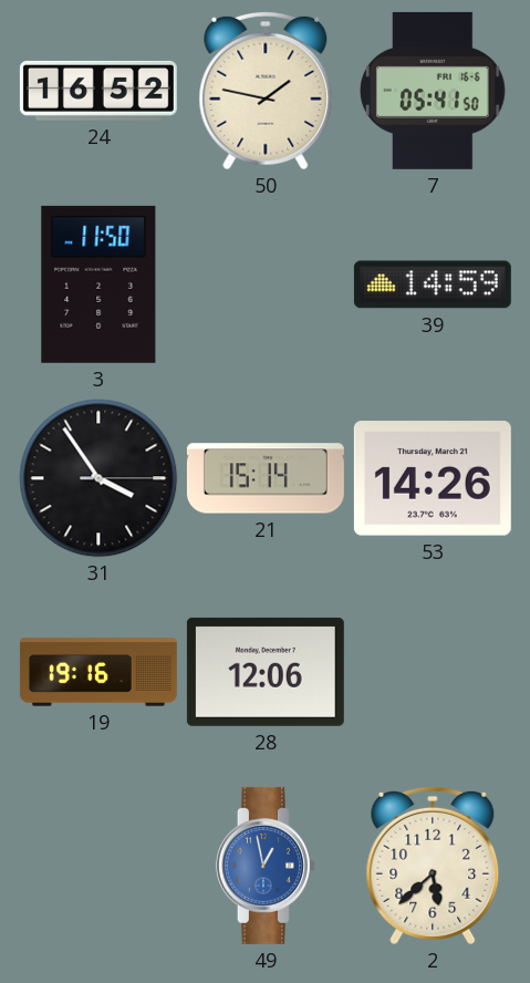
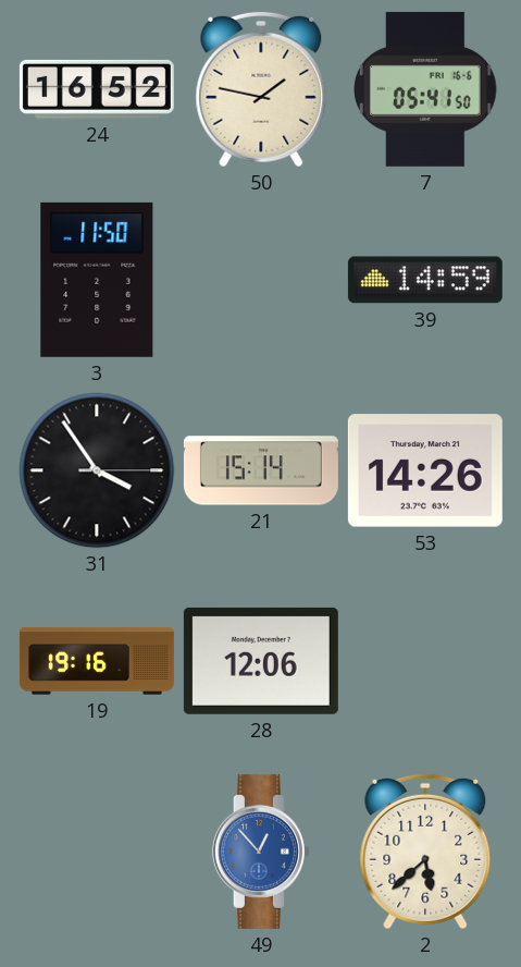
49: 12:58 -> 12:53 (261, 852)
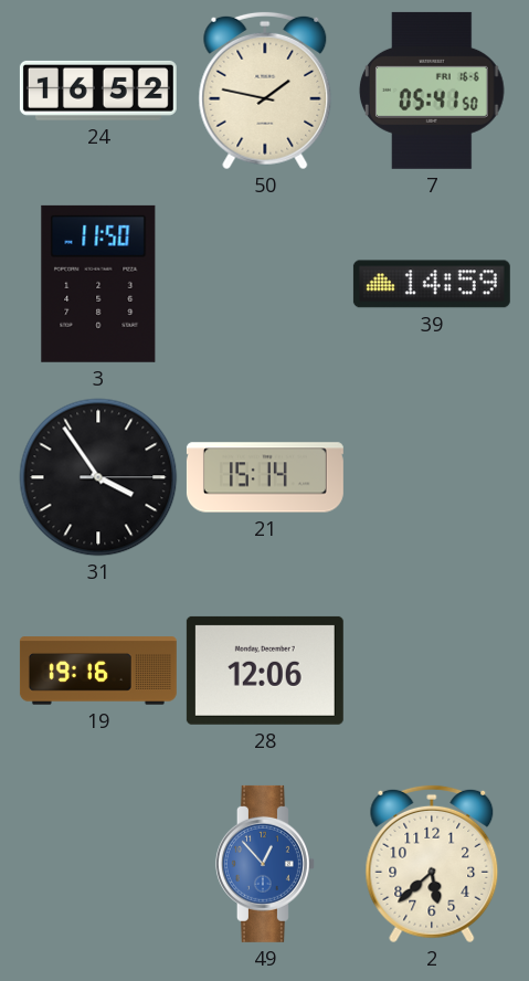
53: 14:26 -> none (425, 470)
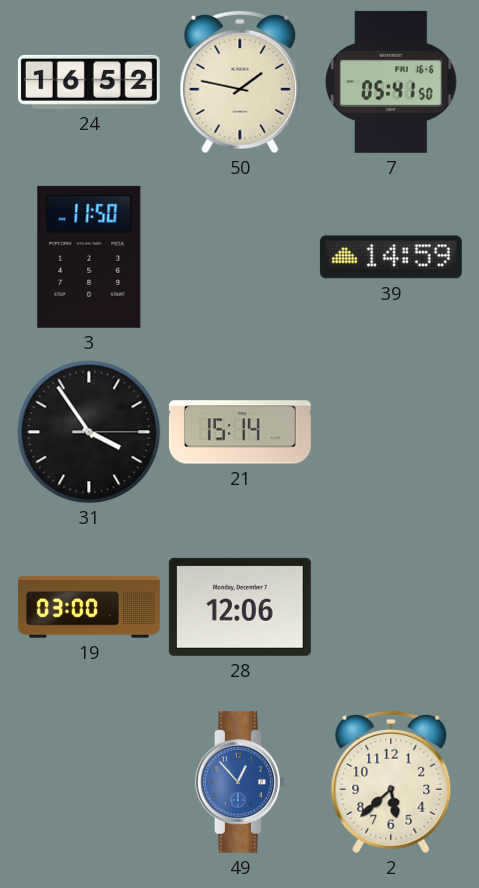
19: 19:16 -> 03:00 (89, 607)
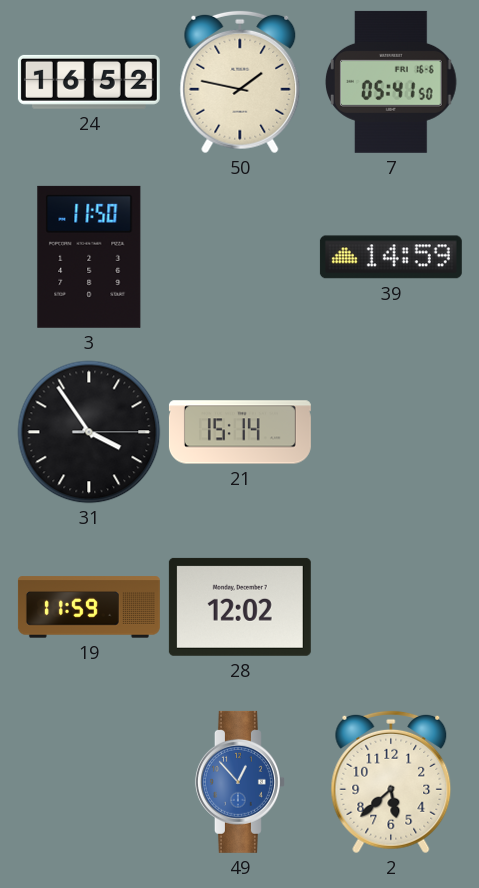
19: 03:00 -> 11:59 (89, 607)
28: 12:06 -> 12:02 (240, 607)
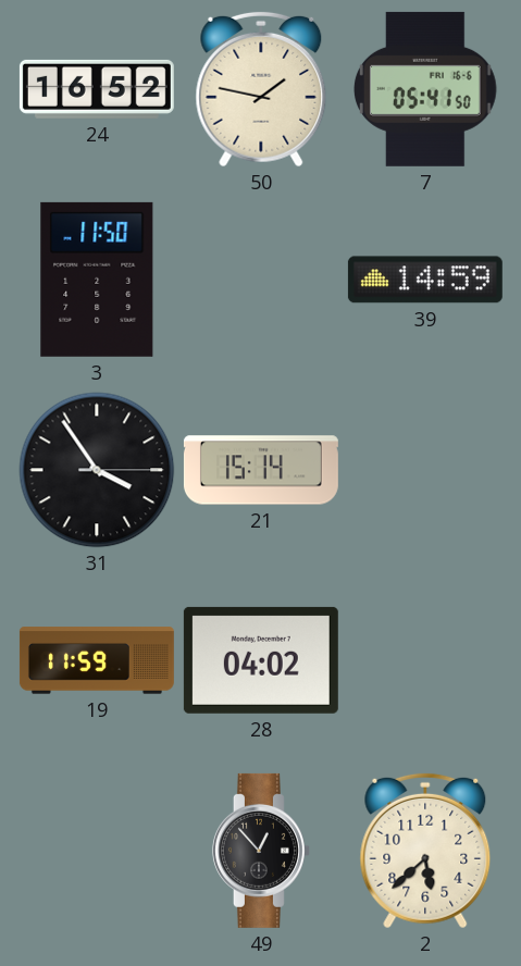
28: 12:02 -> 04:02 (261, 660)
49 dial: blue -> black (261, 851)
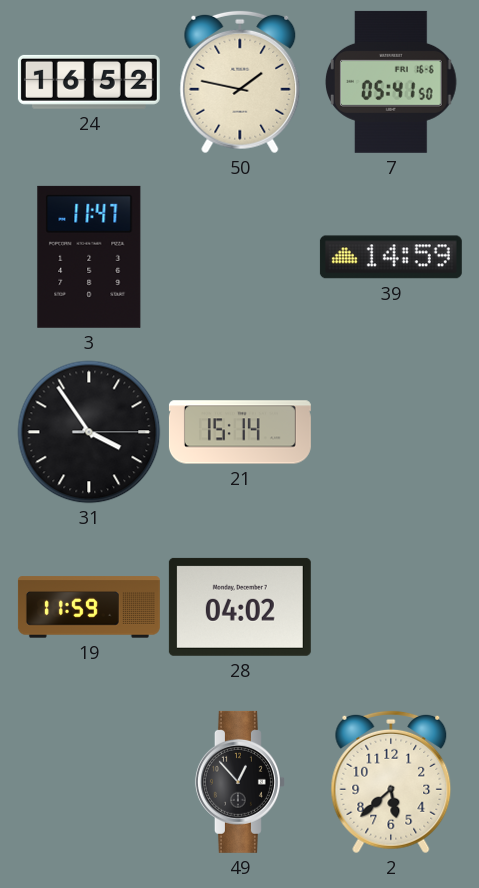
3: 11:50 -> 11:47 (89, 257)
